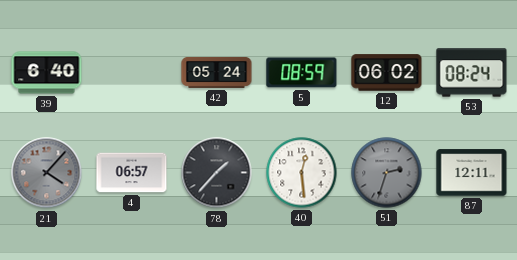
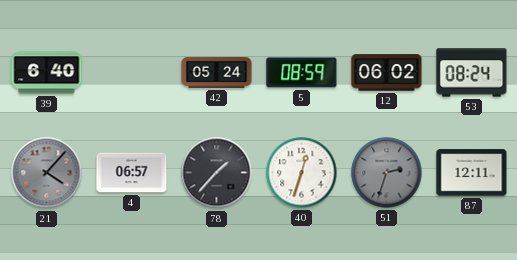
40: 12:29 -> 12:33 (302, 173)
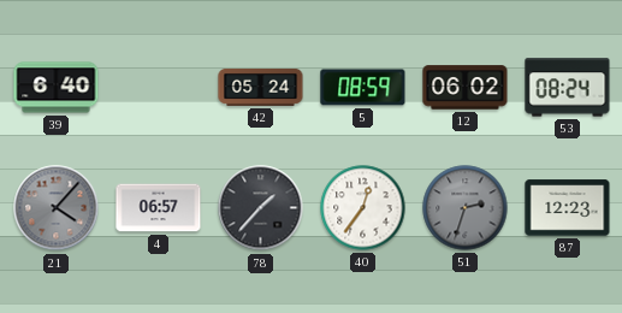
40: 12:33 -> 12:36 (363, 208)
87: 12:11 -> 12:23 (568, 208)
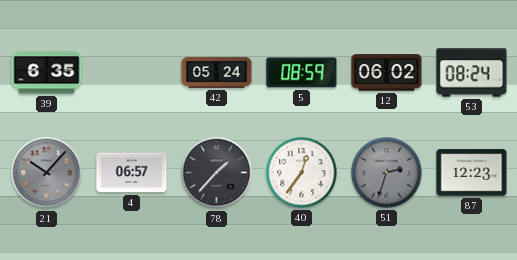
39: 6:40 -> 6:35 (47, 73)
21: 4:07 -> 10:07 (47, 173)
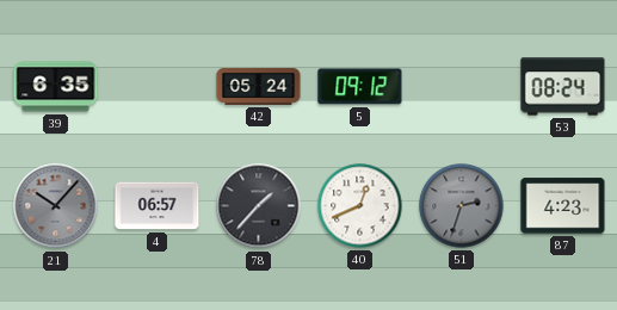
5: 08:59 -> 09:12 (360, 87)
12: 06:02 -> none (387, 73)
40: 12:36 -> 12:41 (360, 206)
87: 12:23 -> 4:23 (563, 206)
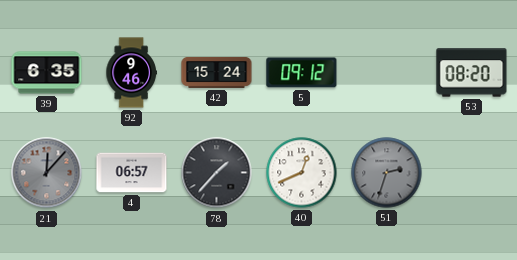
92: none -> 9:46 (131, 73)
42: 05:24 -> 15:24 (217, 72)
53: 08:24 -> 08:20 (472, 73)
21: 10:07 -> 12:07 (47, 173)
87: 4:23 -> none (563, 206)
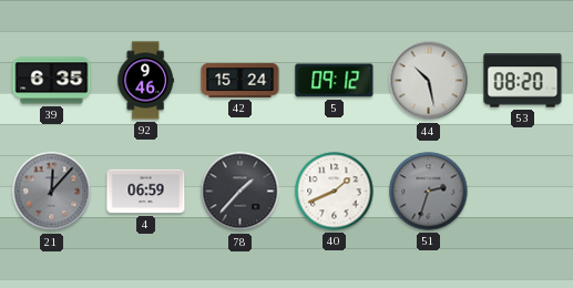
44: none -> 10:28 (429, 81)
4: 06:57 -> 06:59 (146, 192)
40: 12:41 -> 1:41 (335, 192)
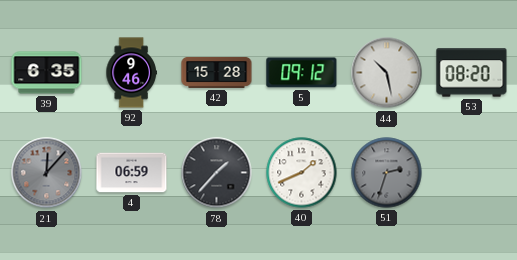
42: 15:24 -> 15:28 (217, 72)
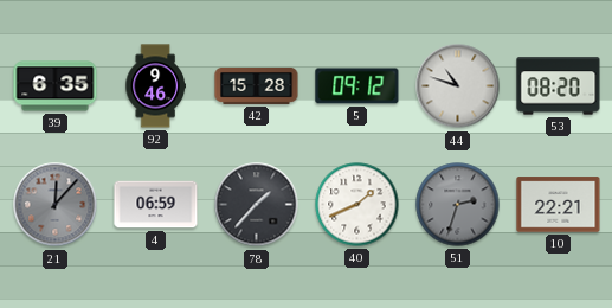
44: 10:28 -> 10:48 (458, 86)
10: none -> 22:21 (559, 205)
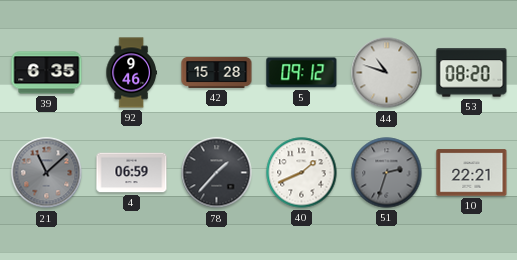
21: 12:07 -> 11:08 (47, 173)
